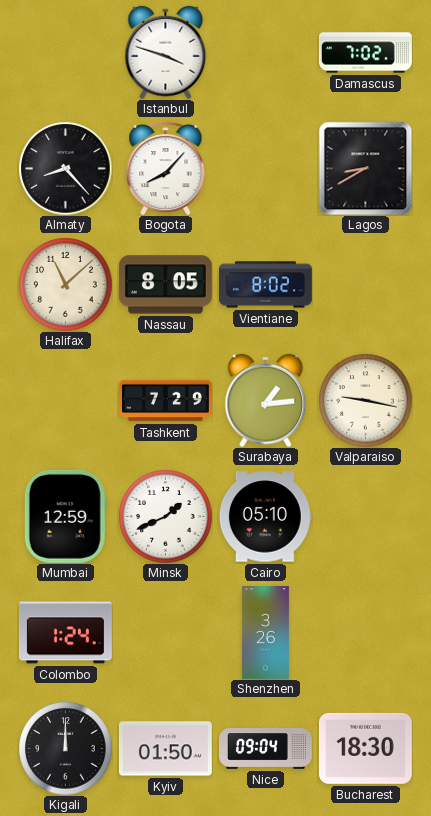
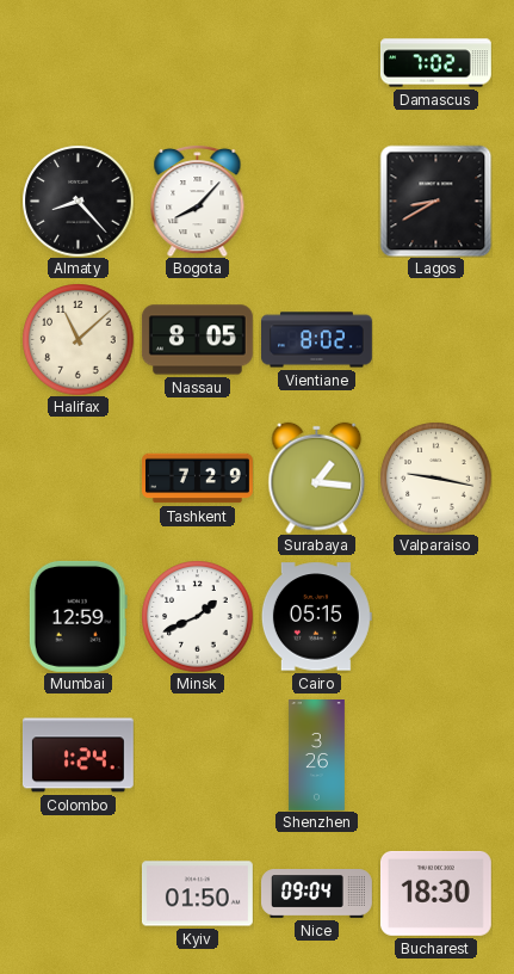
Istanbul: 3:48 -> none (166, 52)
Surabaya: 1:14 -> 1:16 (317, 477)
Cairo: 05:10 -> 05:15 (316, 617)
Kigali: 12:00 -> none (65, 748)
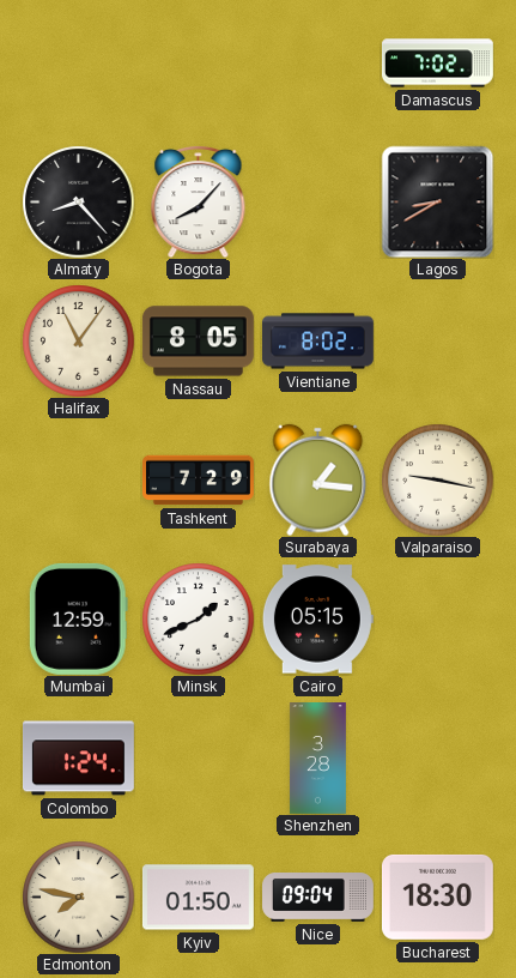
Halifax: 11:08 -> 11:06 (78, 340)
Shenzhen: 3:26 -> 3:28 (317, 759)
Edmonton: none -> 7:47 (78, 896)
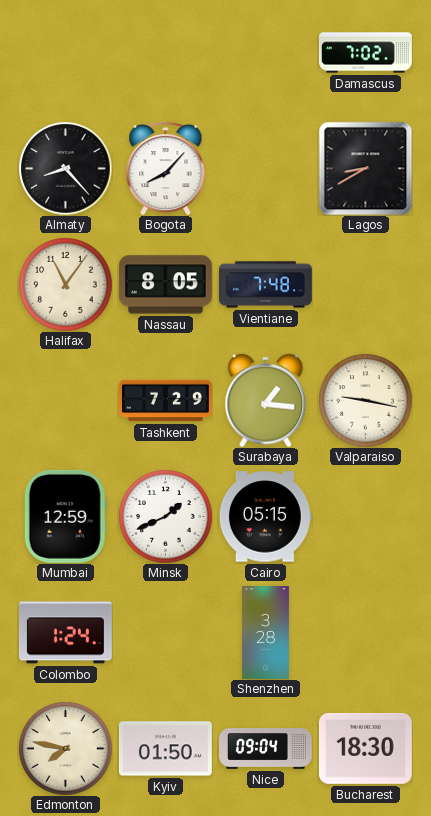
Vientiane: 8:02 -> 7:48 (266, 285)
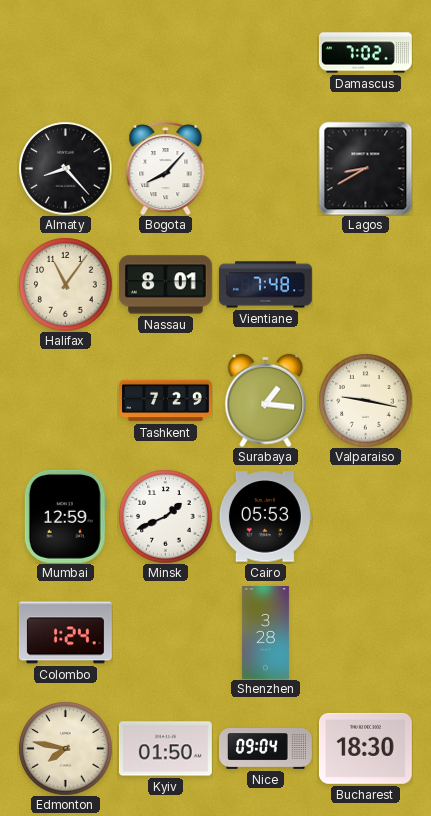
Nassau: 8:05 -> 8:01 (165, 285)
Cairo: 05:15 -> 05:53 (265, 517)
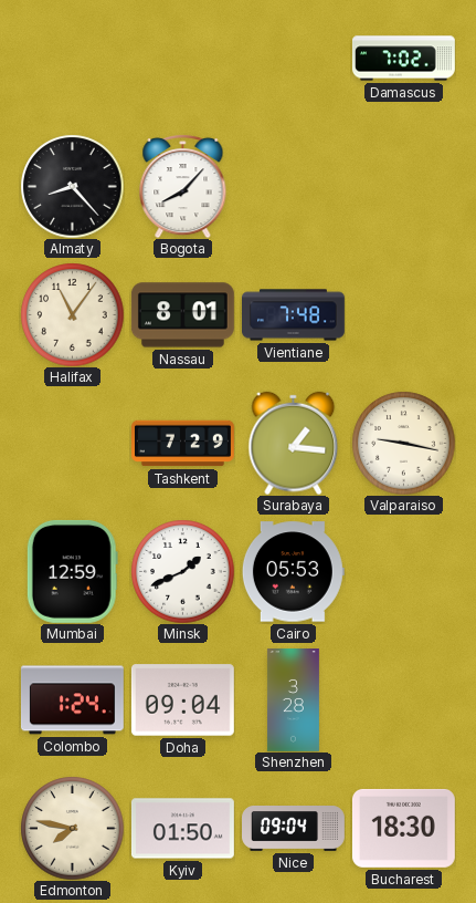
Lagos: 8:40 -> none (365, 168)
Doha: none -> 09:04 (182, 700)
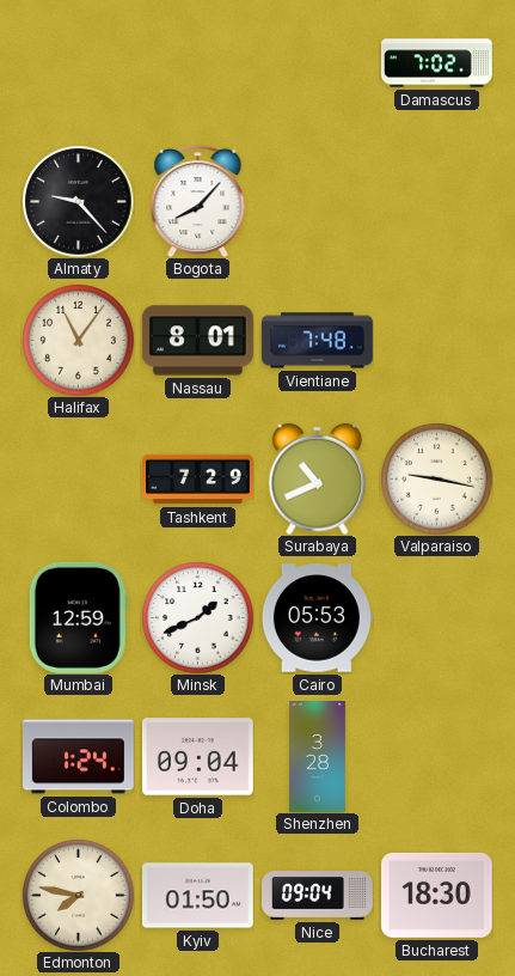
Almaty: 8:23 -> 9:23 (78, 201)
Surabaya: 1:16 -> 10:41 (318, 478)
